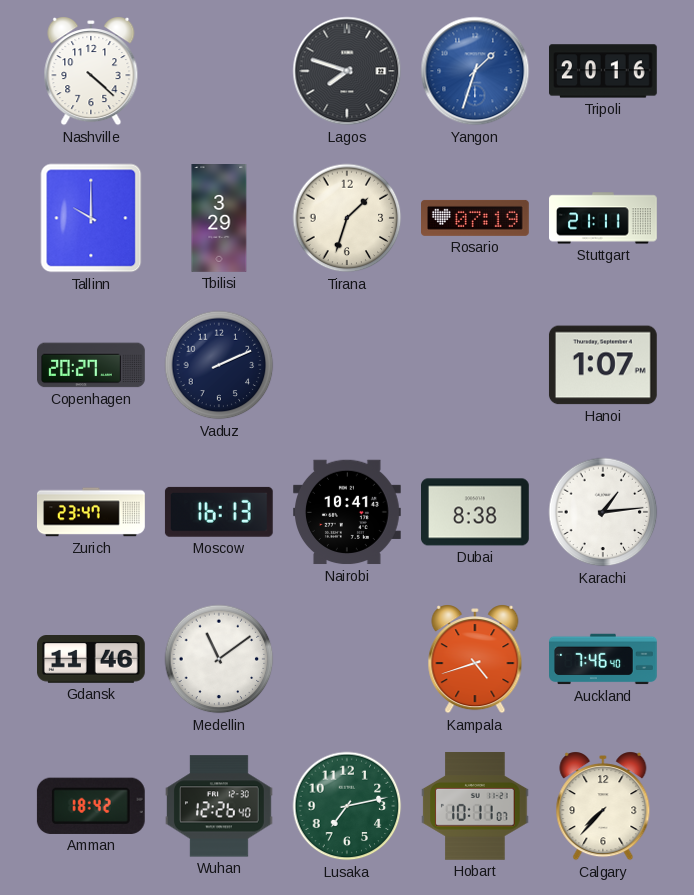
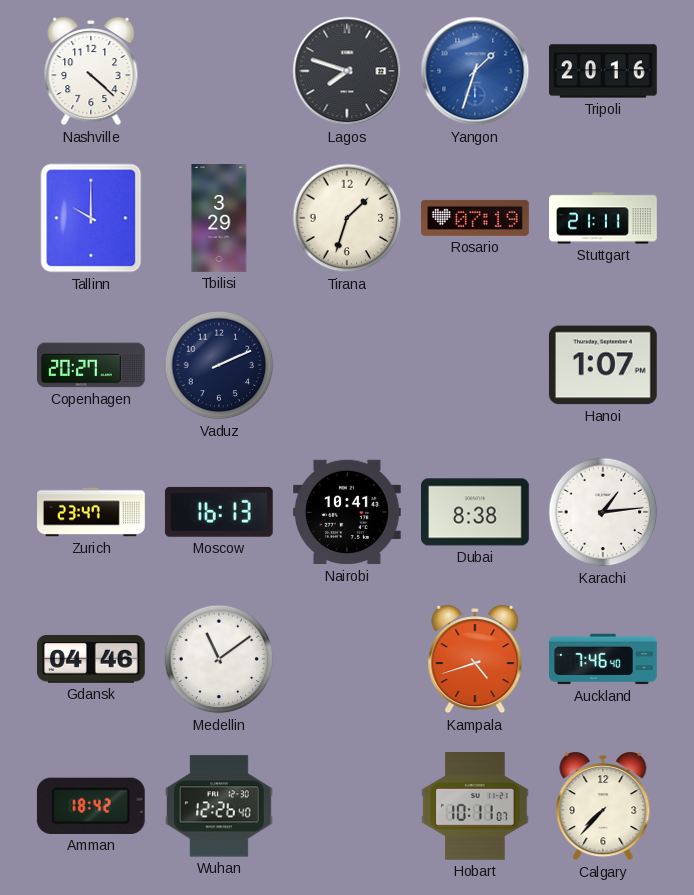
Gdansk: 11:46 -> 04:46 (92, 660)
Lusaka: 7:13 -> none (347, 806)
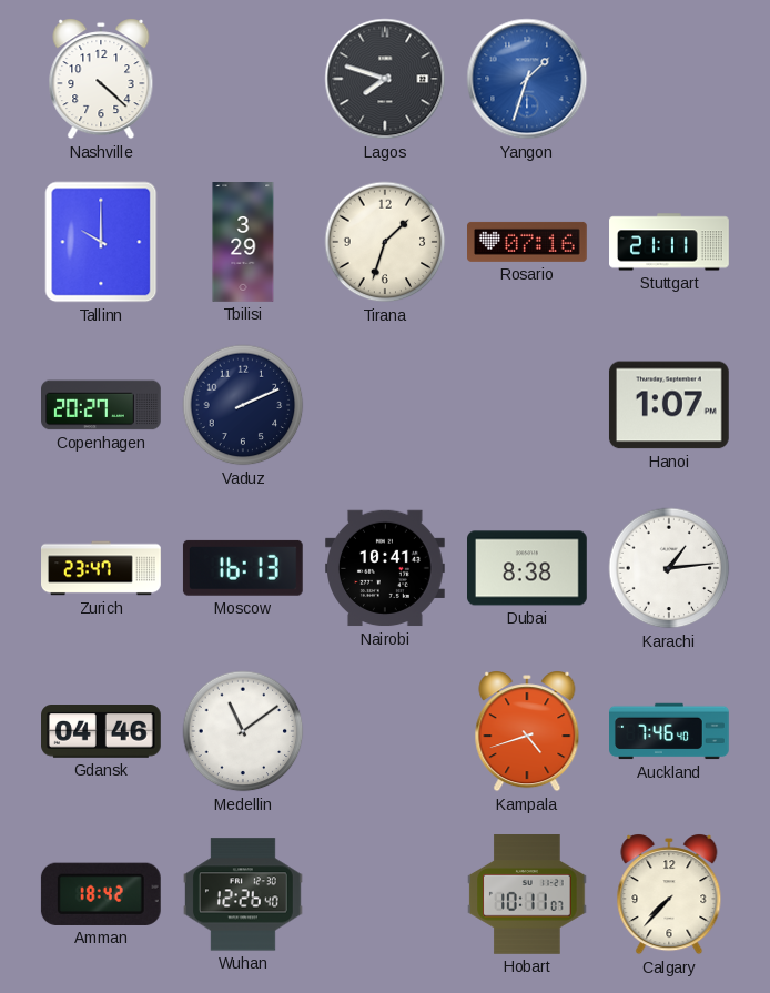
Tripoli: 20:16 -> none (604, 71)
Rosario: 07:19 -> 07:16 (528, 242)
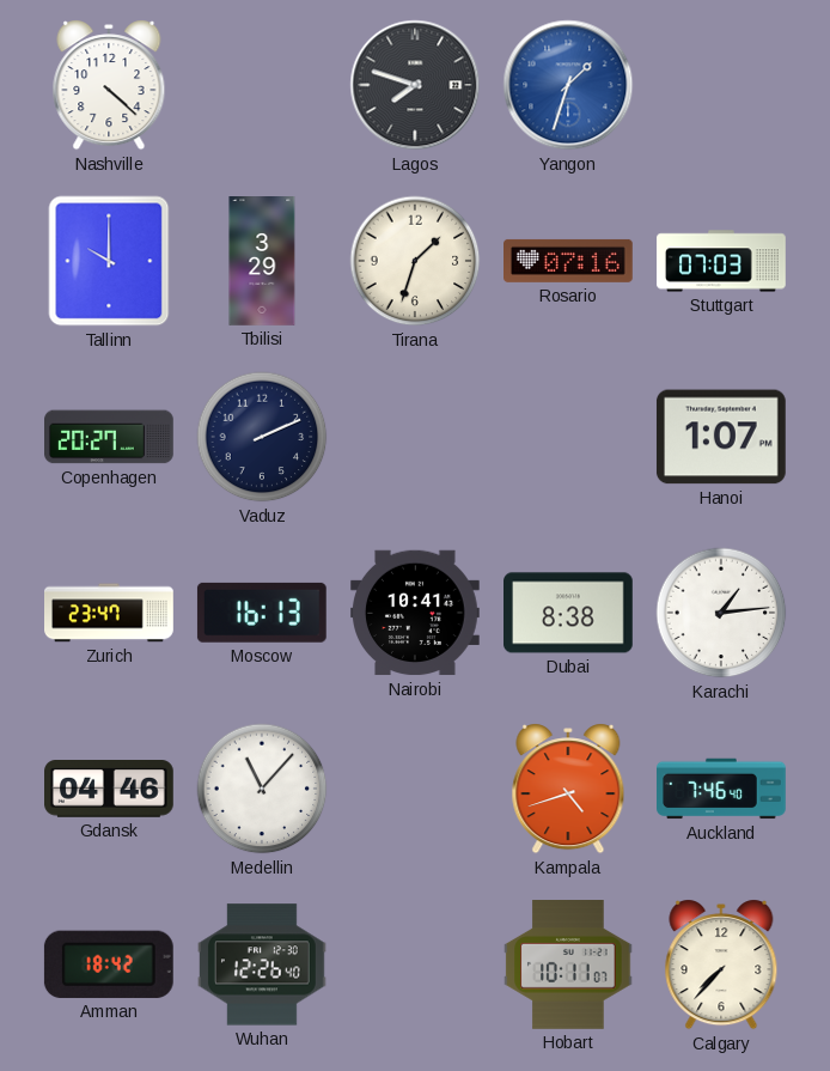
Stuttgart: 21:11 -> 07:03 (721, 261)
Medellin: 11:09 -> 11:07 (262, 789)
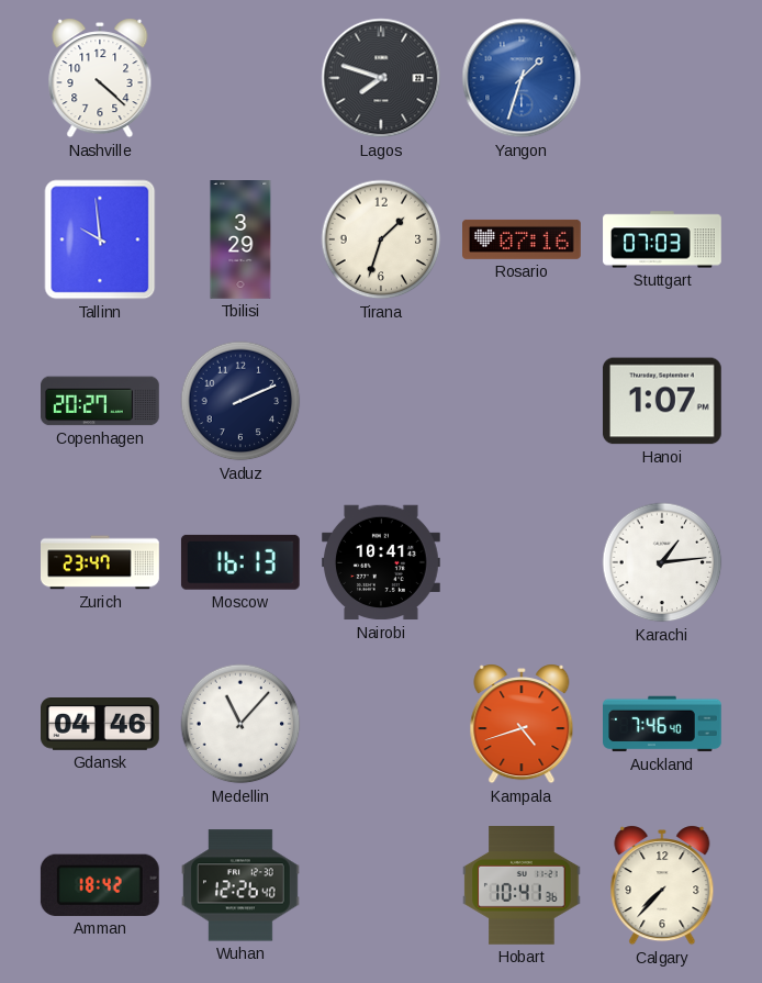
Tallinn: 10:00 -> 9:59 (100, 239)
Dubai: 8:38 -> none (569, 613)
Hobart: 10:11 -> 10:41 (522, 886)
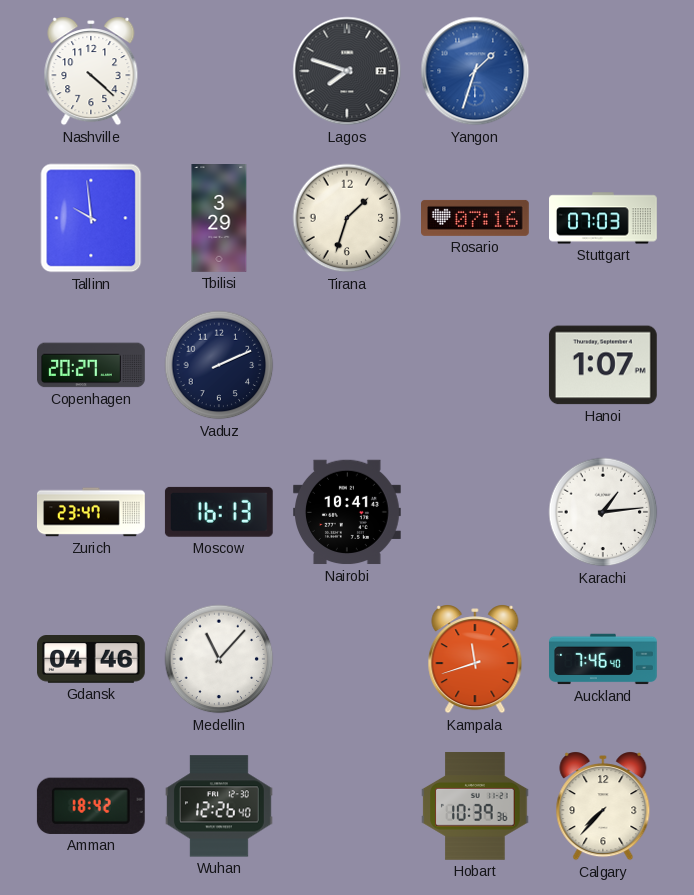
Kampala: 4:42 -> 11:42 (475, 659)
Hobart: 10:41 -> 10:39 (475, 807)
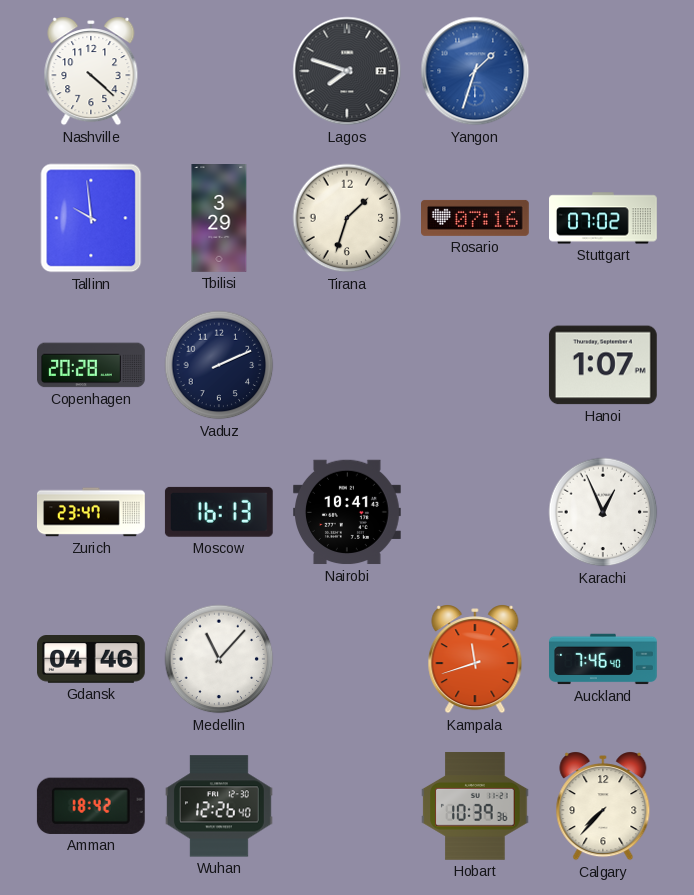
Stuttgart: 07:03 -> 07:02 (603, 218)
Copenhagen: 20:27 -> 20:28 (92, 365)
Karachi: 1:14 -> 12:56 (603, 512)
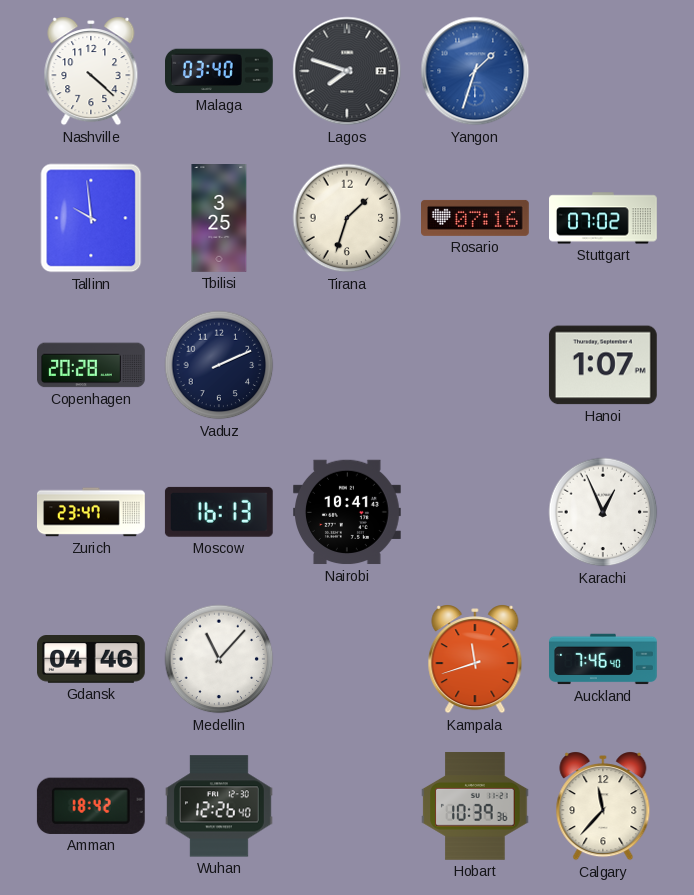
Malaga: none -> 03:40 (220, 71)
Tbilisi: 3:29 -> 3:25 (219, 219)
Calgary: 7:37 -> 11:37 (603, 806)
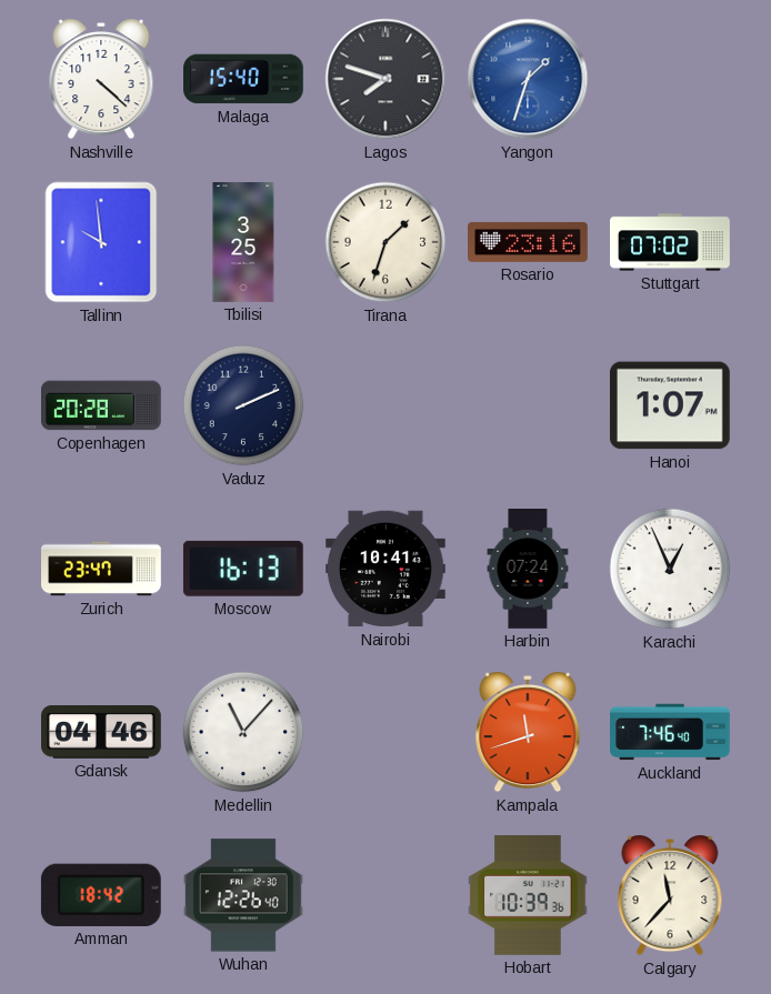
Malaga: 03:40 -> 15:40 (244, 79)
Rosario: 07:16 -> 23:16 (529, 242)
Harbin: none -> 07:24 (528, 569)
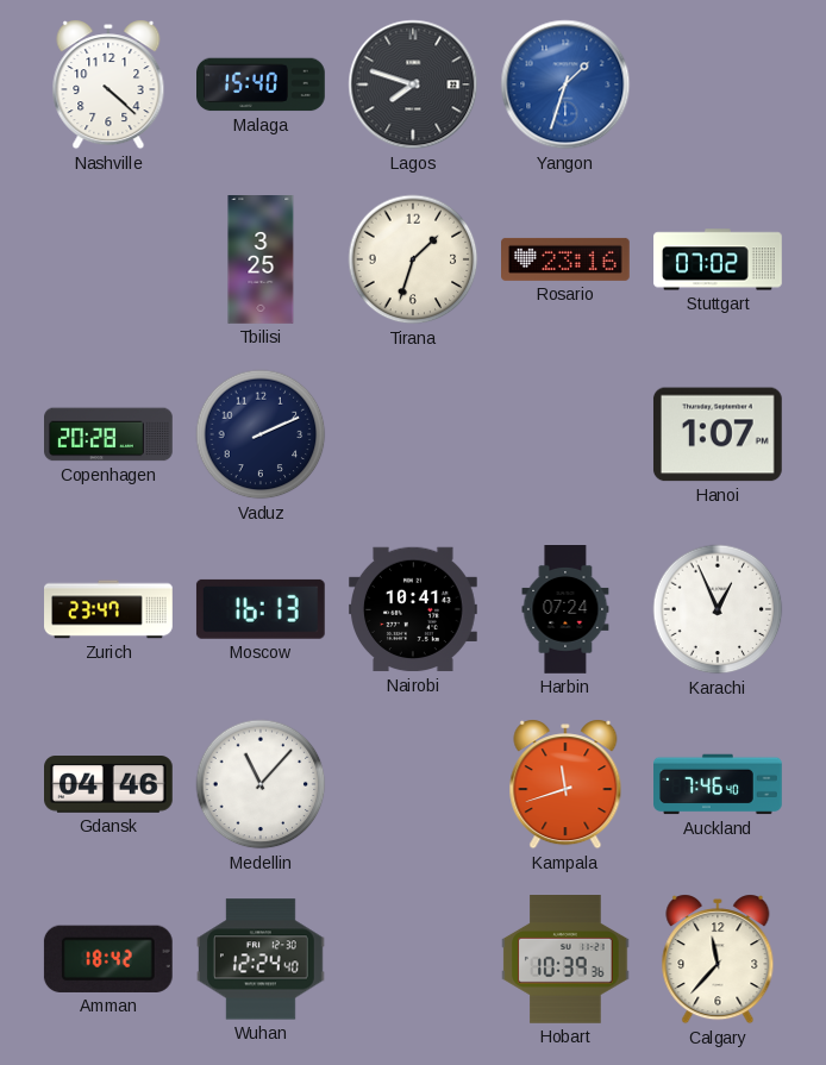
Tallinn: 9:59 -> none (101, 242)
Wuhan: 12:26 -> 12:24 (262, 959)
